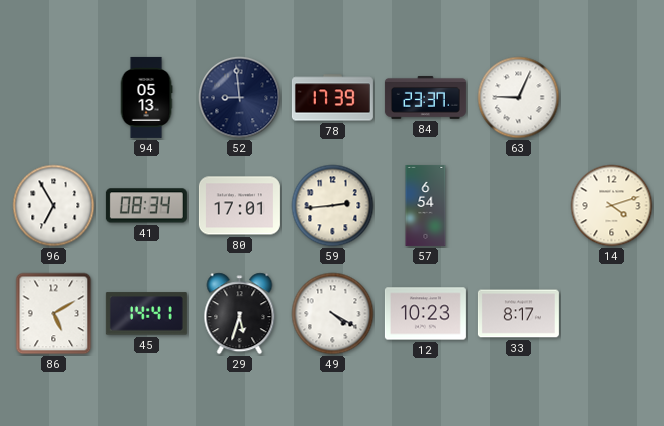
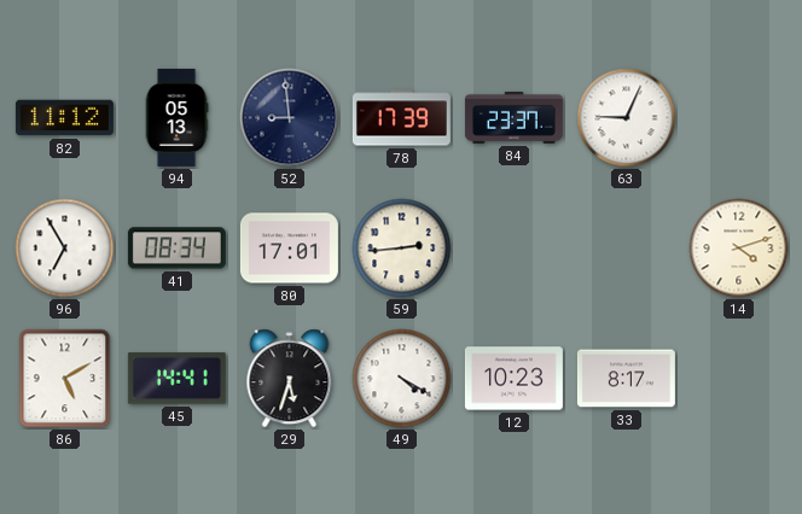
82: none -> 11:12 (64, 118)
57: 6:54 -> none (426, 205)
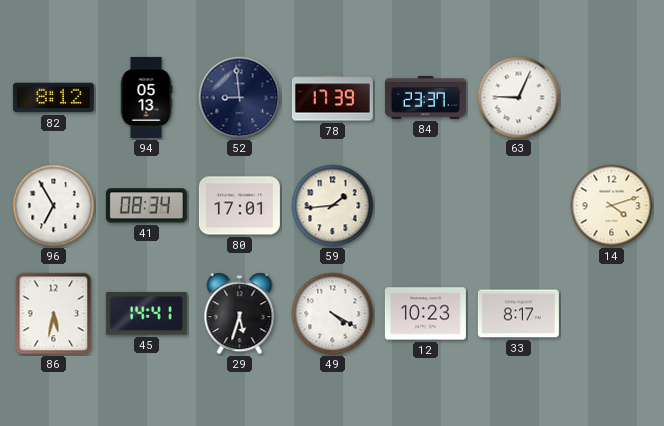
82: 11:12 -> 8:12 (53, 98)
59: 2:44 -> 1:44 (333, 206)
86: 5:10 -> 5:32 (54, 314)
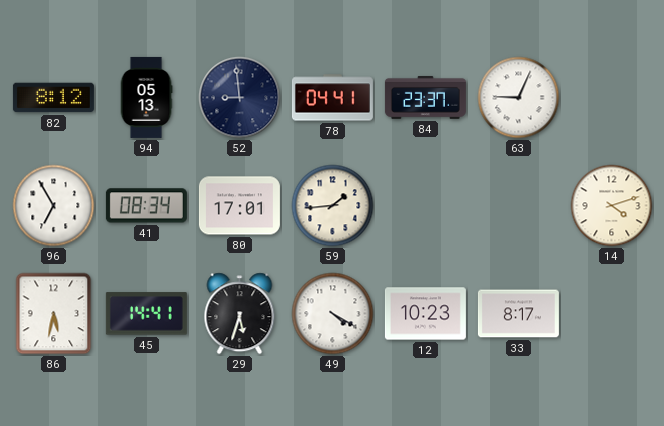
78: 17:39 -> 04:41 (332, 98)
